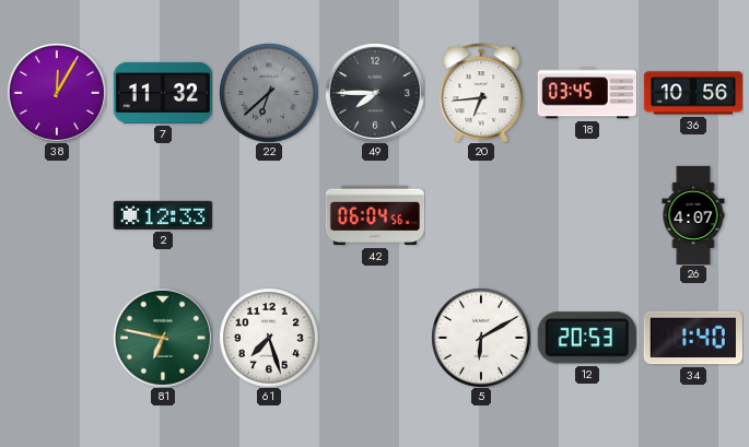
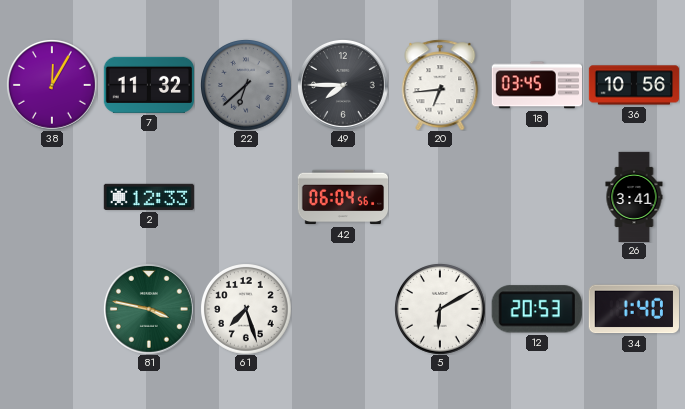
26: 4:07 -> 3:41 (634, 197)
81: 6:47 -> 3:47 (149, 309)
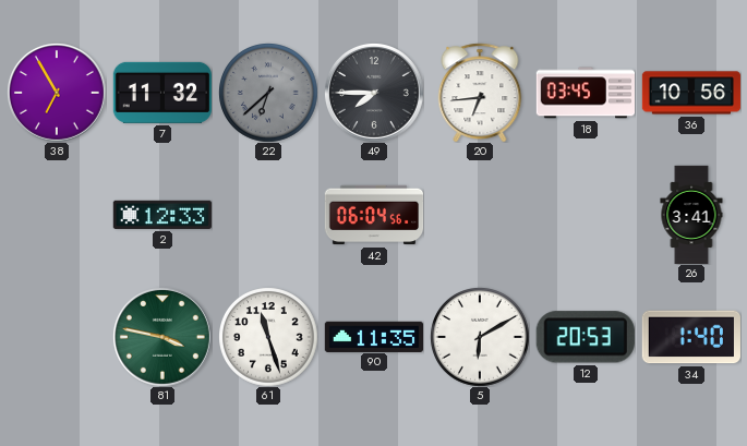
38: 12:05 -> 6:55 (57, 93)
61: 7:27 -> 11:27 (268, 337)
90: none -> 11:35 (373, 336)
